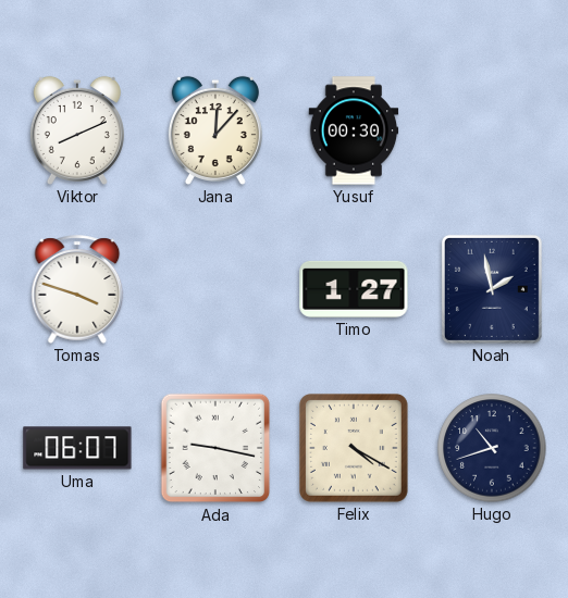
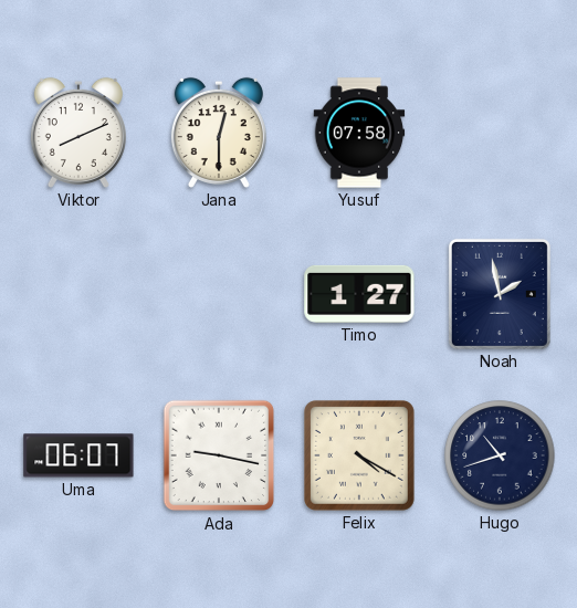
Jana: 12:07 -> 12:30 (219, 133)
Yusuf: 00:30 -> 07:58 (359, 133)
Tomas: 3:48 -> none (77, 289)
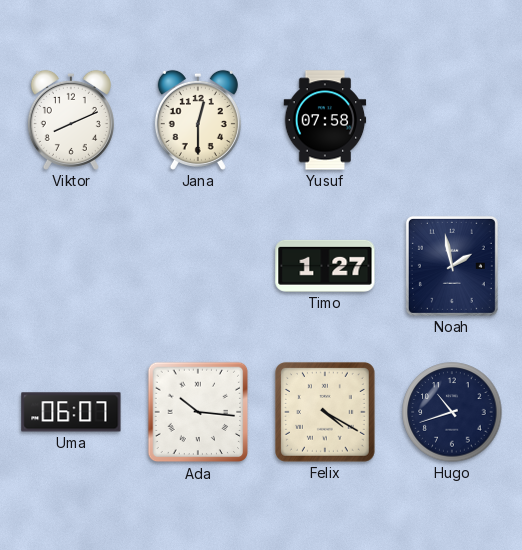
Ada: 9:17 -> 10:16 (198, 412)
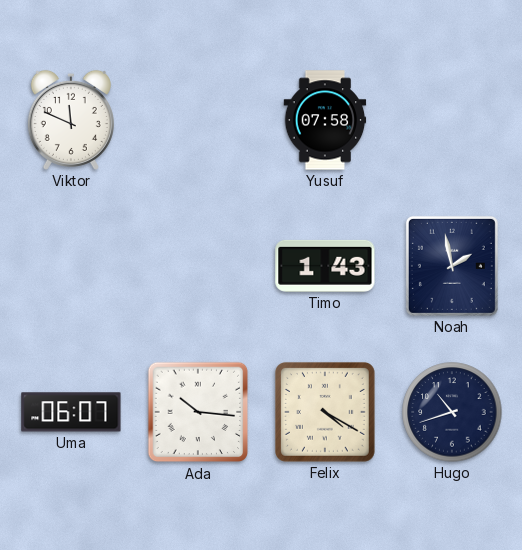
Viktor: 8:11 -> 11:49 (71, 120)
Jana: 12:30 -> none (198, 120)
Timo: 1:27 -> 1:43 (325, 266)
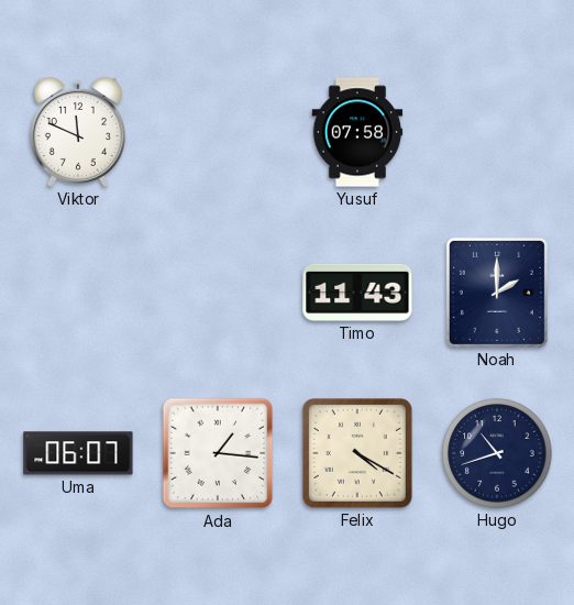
Timo: 1:43 -> 11:43 (357, 293)
Noah: 1:58 -> 2:00 (497, 293)
Ada: 10:16 -> 1:16 (218, 453)
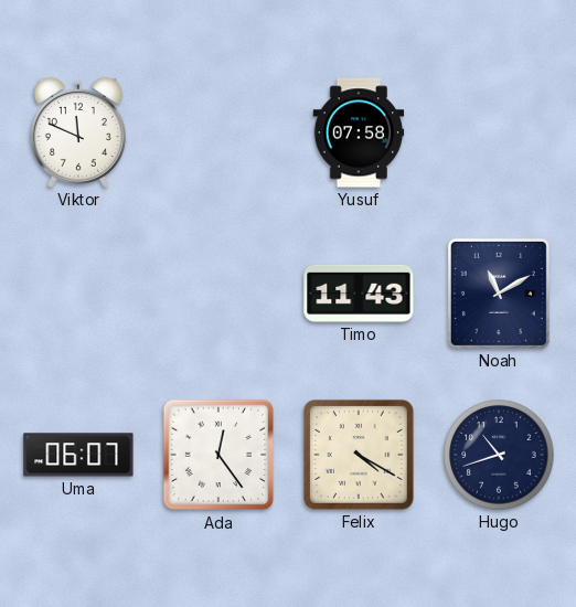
Noah: 2:00 -> 11:10 (499, 294)
Ada: 1:16 -> 12:24 (218, 455)
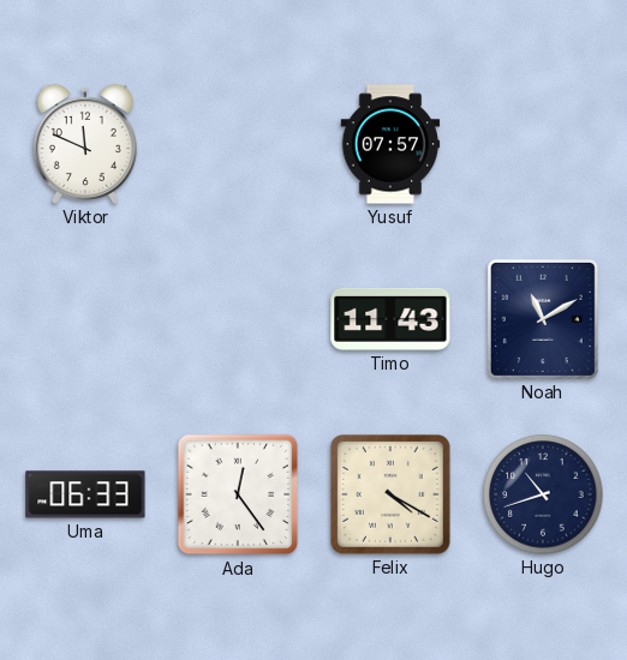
Yusuf: 07:58 -> 07:57 (390, 144)
Uma: 06:07 -> 06:33 (85, 494)
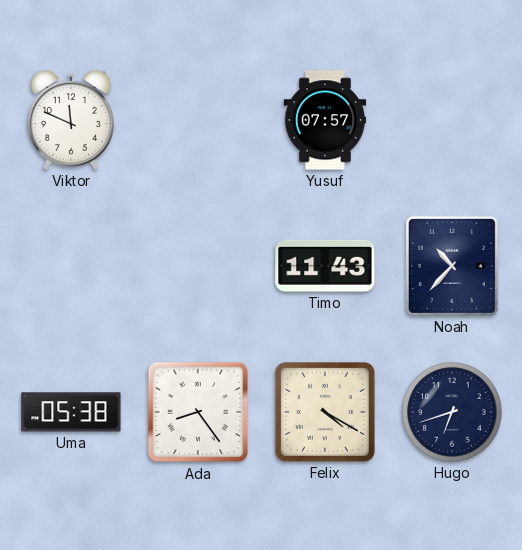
Noah: 11:10 -> 10:37 (452, 266)
Uma: 06:33 -> 05:38 (71, 412)
Ada: 12:24 -> 8:24 (198, 412)
Hugo: 10:42 -> 6:42 (452, 412)
